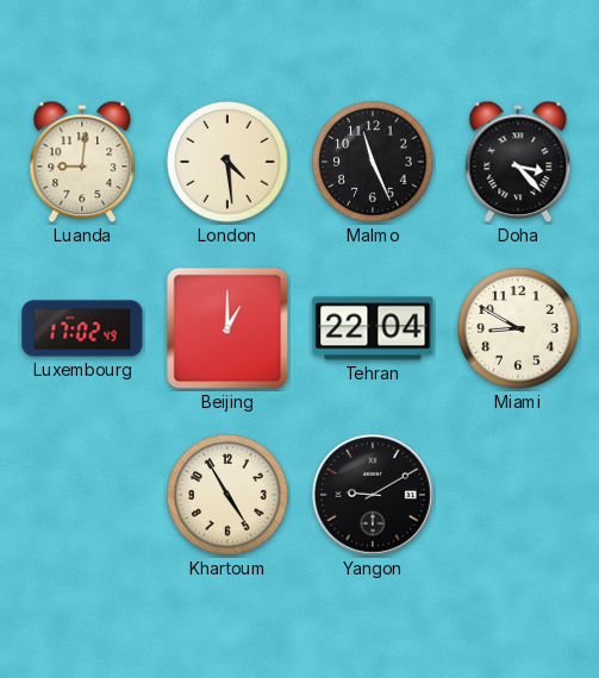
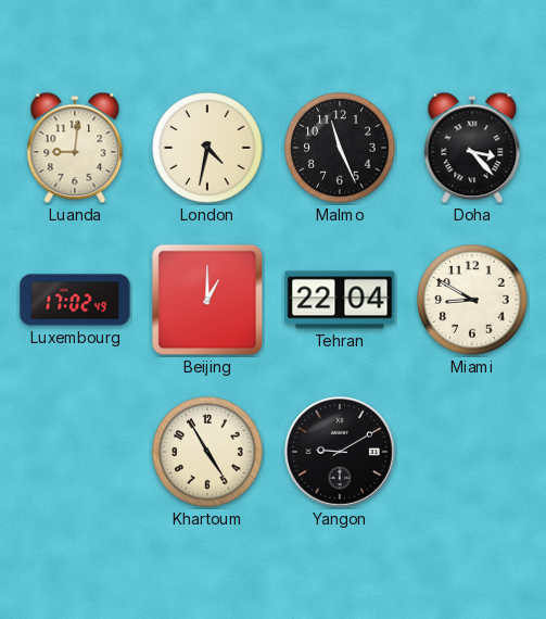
London: 4:29 -> 4:32 (207, 148)
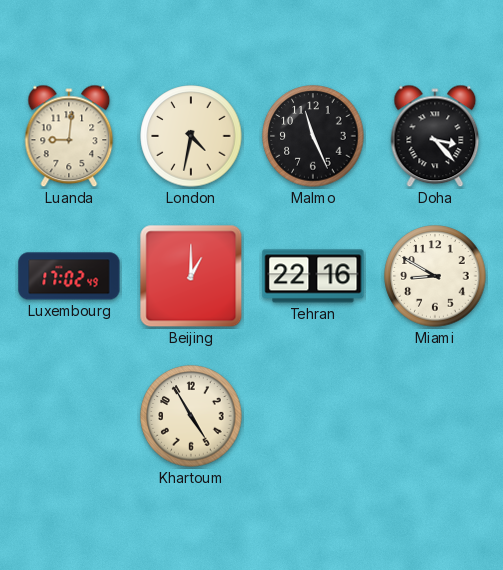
Tehran: 22:04 -> 22:16 (313, 276)
Yangon: 9:10 -> none (340, 452)
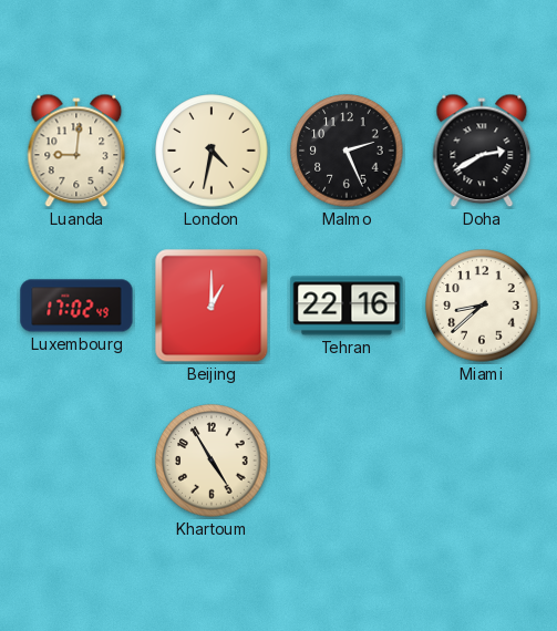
Malmo: 11:26 -> 2:26 (347, 151)
Doha: 3:23 -> 2:40 (482, 151)
Miami: 8:50 -> 8:38 (482, 306)
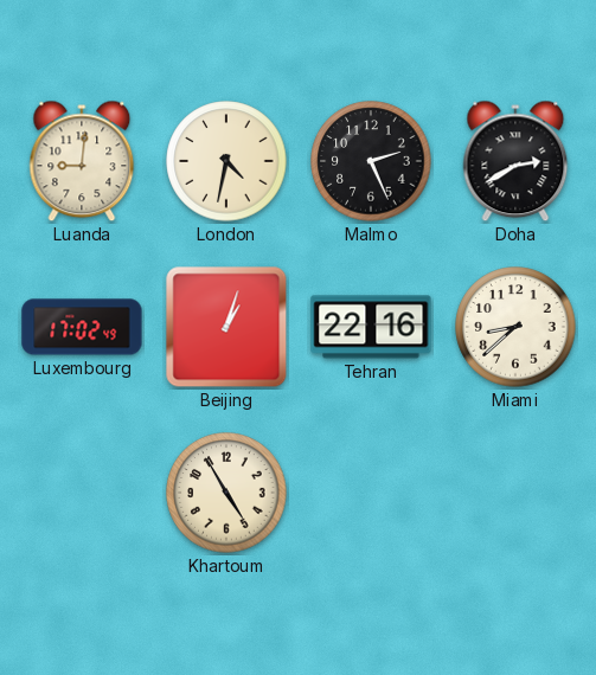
Beijing: 1:00 -> 1:03 (226, 327)
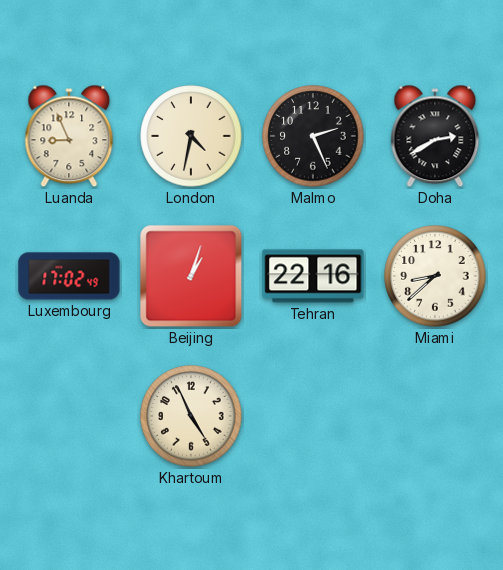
Luanda: 9:01 -> 8:56 (69, 136)
Khartoum: 4:55 -> 4:56 (191, 416)
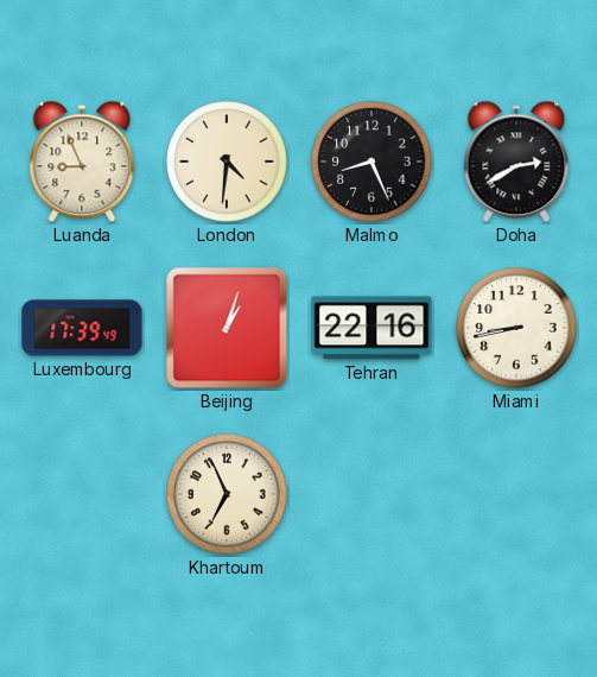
London: 4:32 -> 4:31 (227, 162)
Malmo: 2:26 -> 8:26 (371, 162)
Luxembourg: 17:02 -> 17:39 (82, 328)
Miami: 8:38 -> 8:43 (516, 328)
Khartoum: 4:56 -> 6:56 (227, 494)
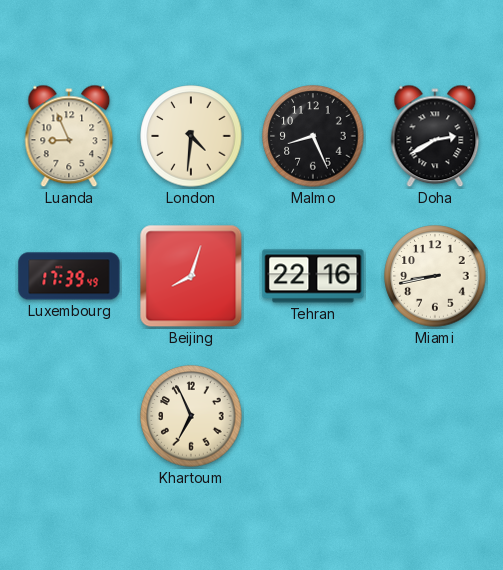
Beijing: 1:03 -> 8:03 (191, 276)
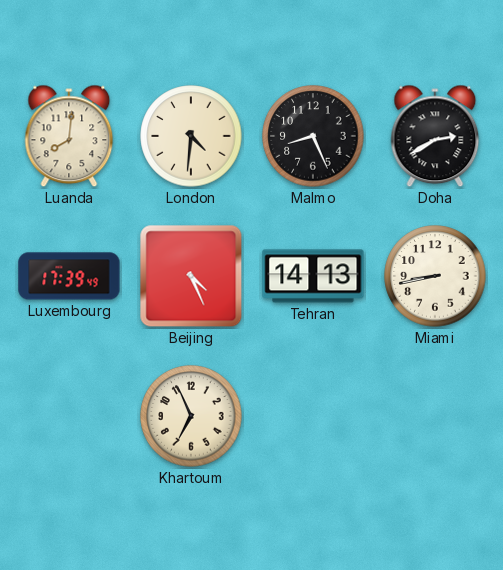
Luanda: 8:56 -> 8:01 (69, 136)
Beijing: 8:03 -> 4:26 (191, 276)
Tehran: 22:16 -> 14:13 (313, 276)
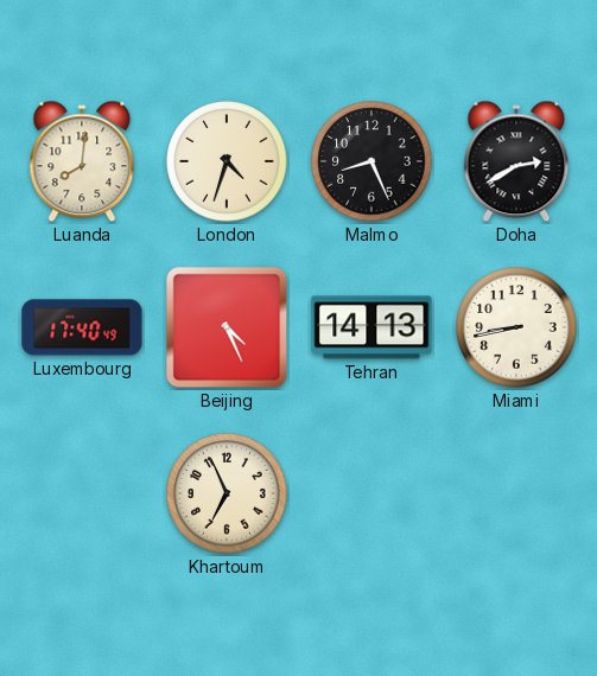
London: 4:31 -> 4:33 (227, 161)
Luxembourg: 17:39 -> 17:40 (82, 327)
